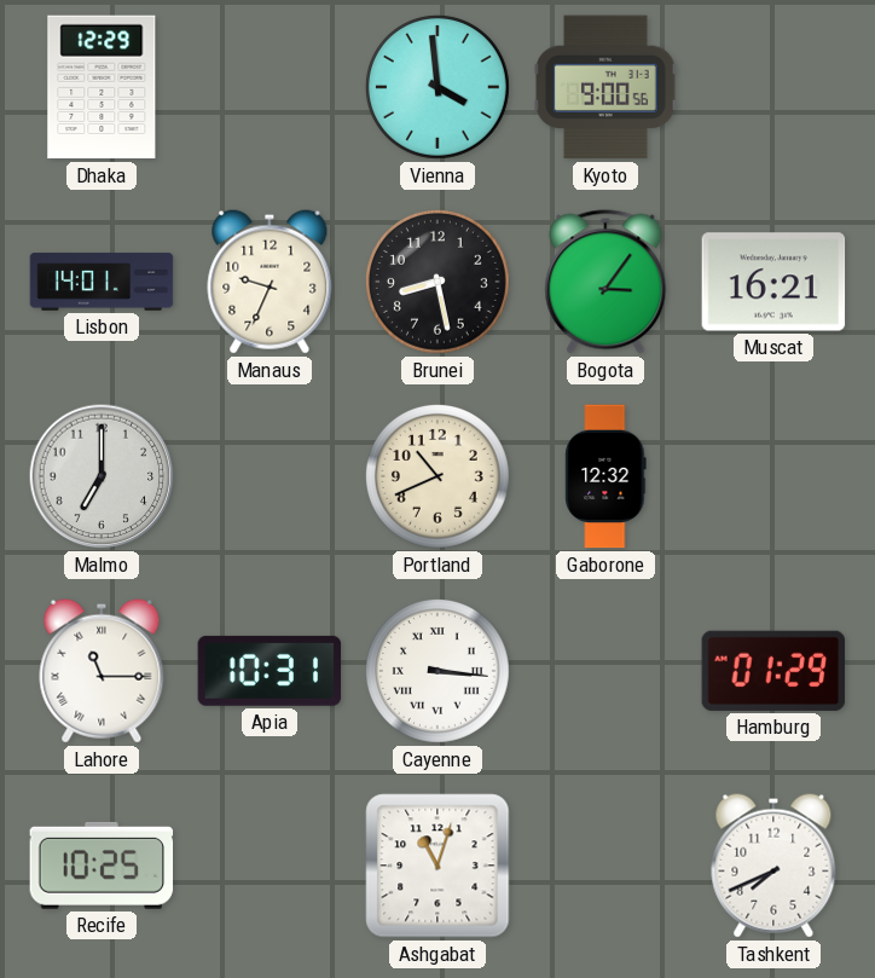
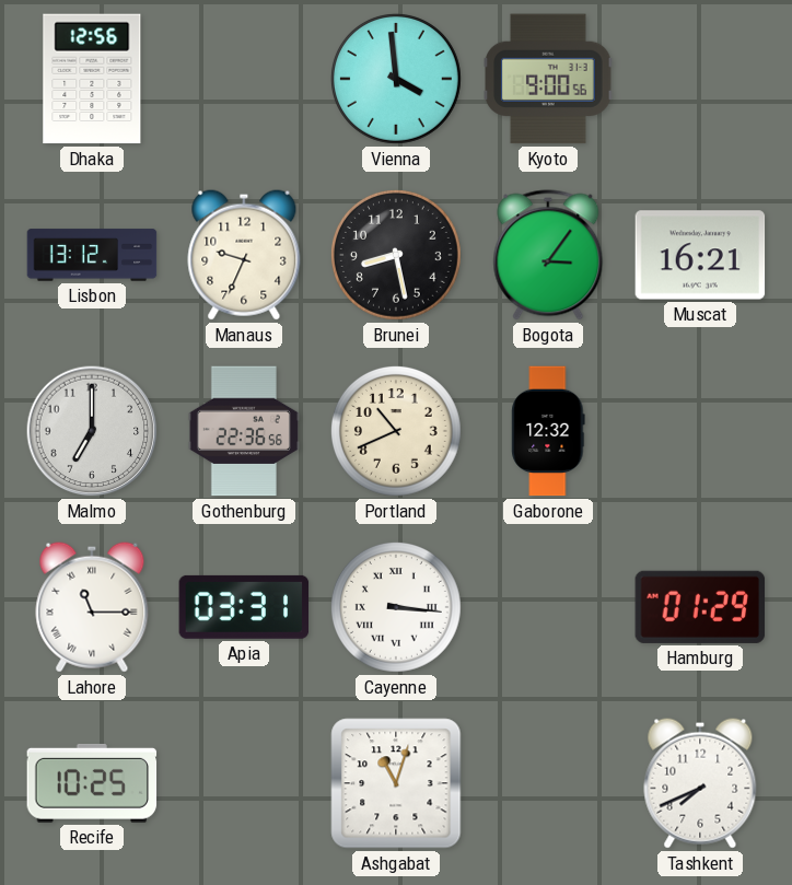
Dhaka: 12:29 -> 12:56 (92, 79)
Lisbon: 14:01 -> 13:12 (92, 255)
Gothenburg: none -> 22:36 (244, 431)
Apia: 10:31 -> 03:31 (244, 607)
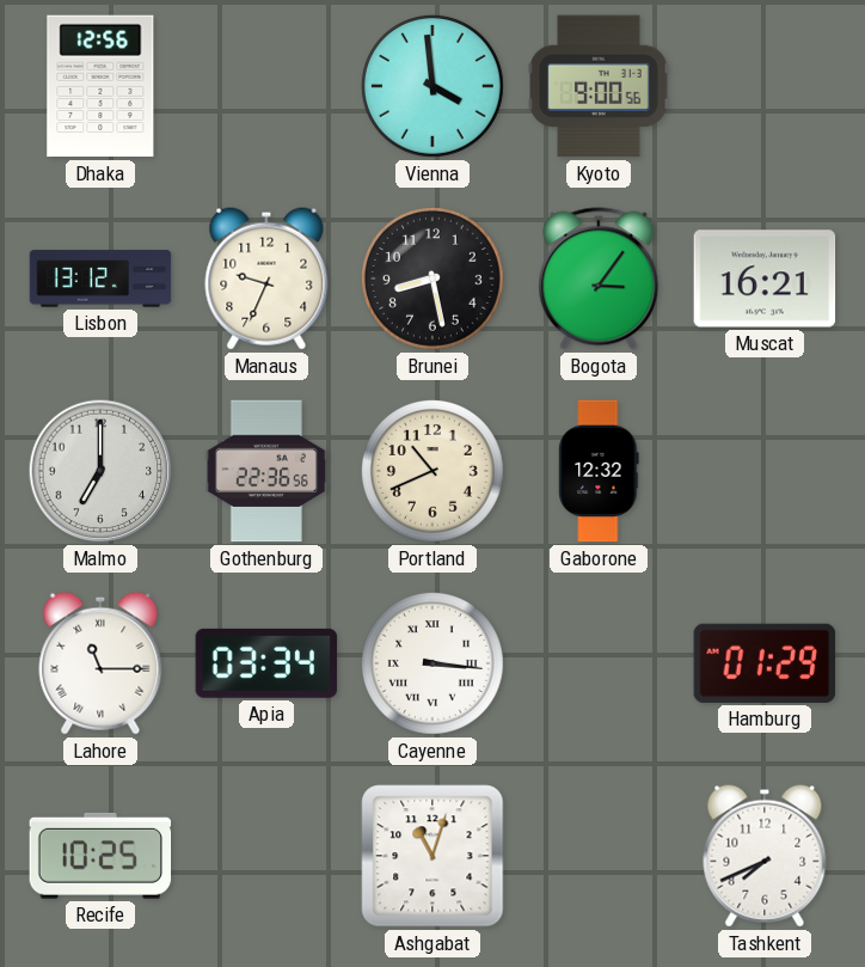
Apia: 03:31 -> 03:34 (266, 663)
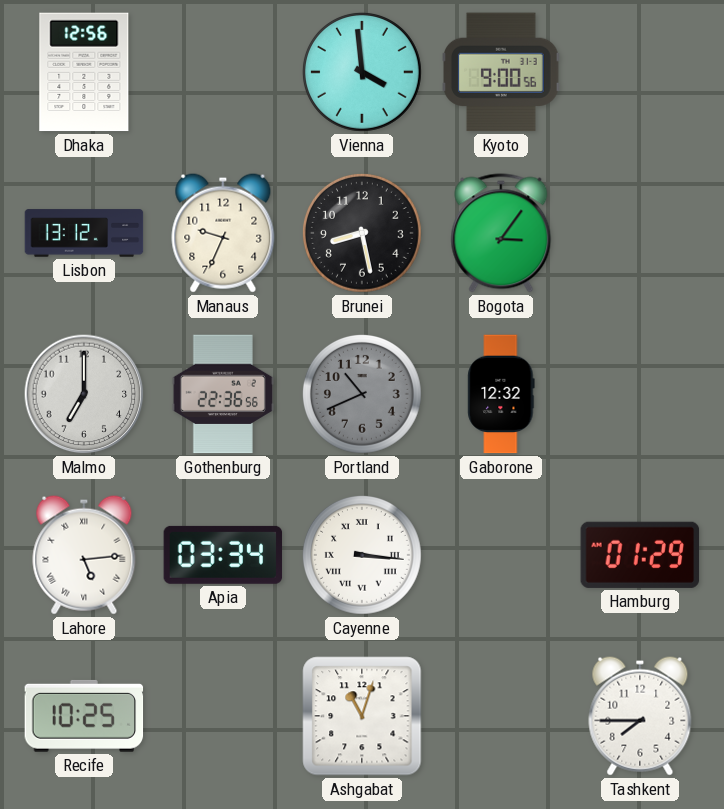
Muscat: 16:21 -> none (765, 279)
Portland dial: cream -> grey (362, 394)
Lahore: 11:15 -> 5:14 (84, 555)
Tashkent: 7:41 -> 7:45 (640, 716)
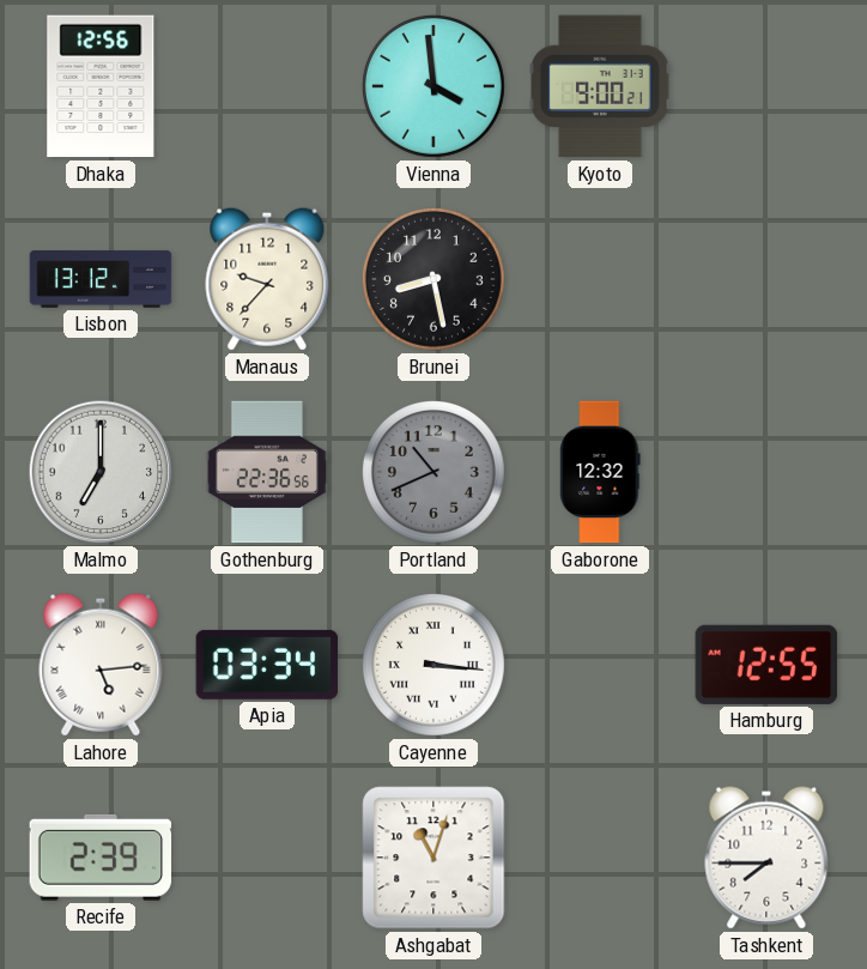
Kyoto: 9:00:56 -> 9:00:21 (601, 86)
Manaus: 9:34 -> 9:37 (267, 279)
Bogota: 3:06 -> none (501, 233)
Hamburg: 01:29 -> 12:55 (766, 665)
Recife: 10:25 -> 2:39 (101, 858)
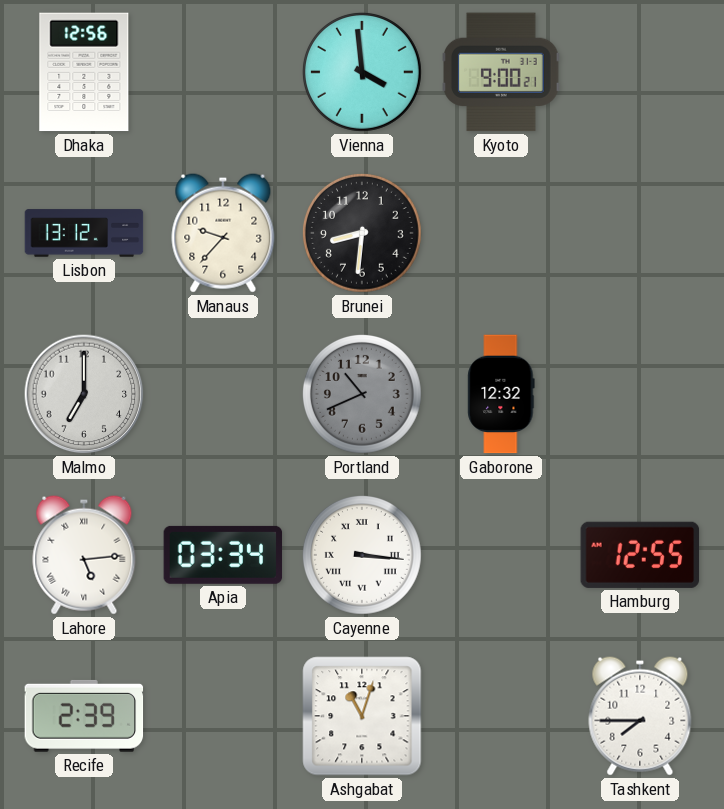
Brunei: 8:28 -> 8:31 (362, 233)
Gothenburg: 22:36 -> none (267, 472)
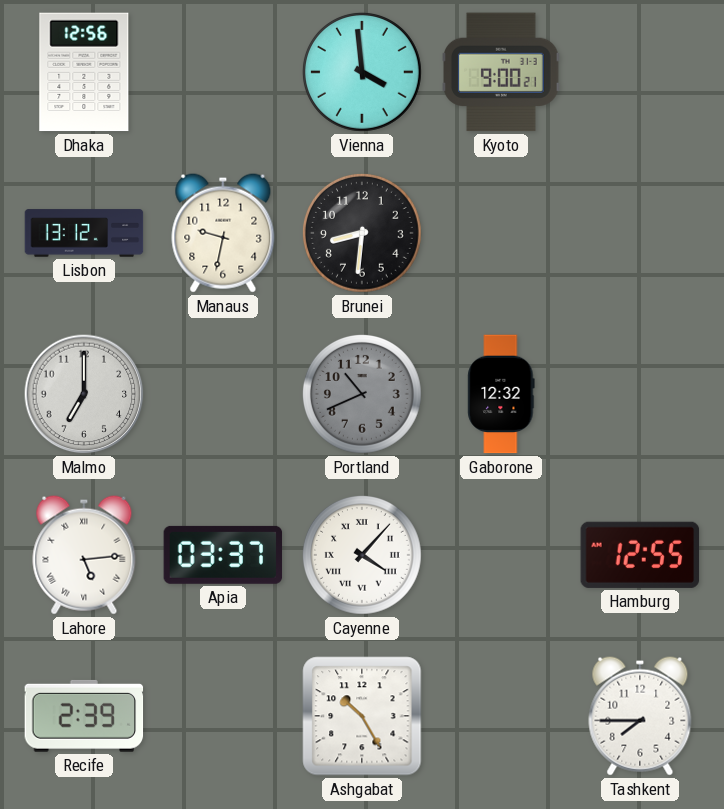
Manaus: 9:37 -> 9:32 (223, 233)
Apia: 03:34 -> 03:37 (223, 555)
Cayenne: 3:16 -> 4:07 (362, 555)
Ashgabat: 11:03 -> 10:25 (362, 716)
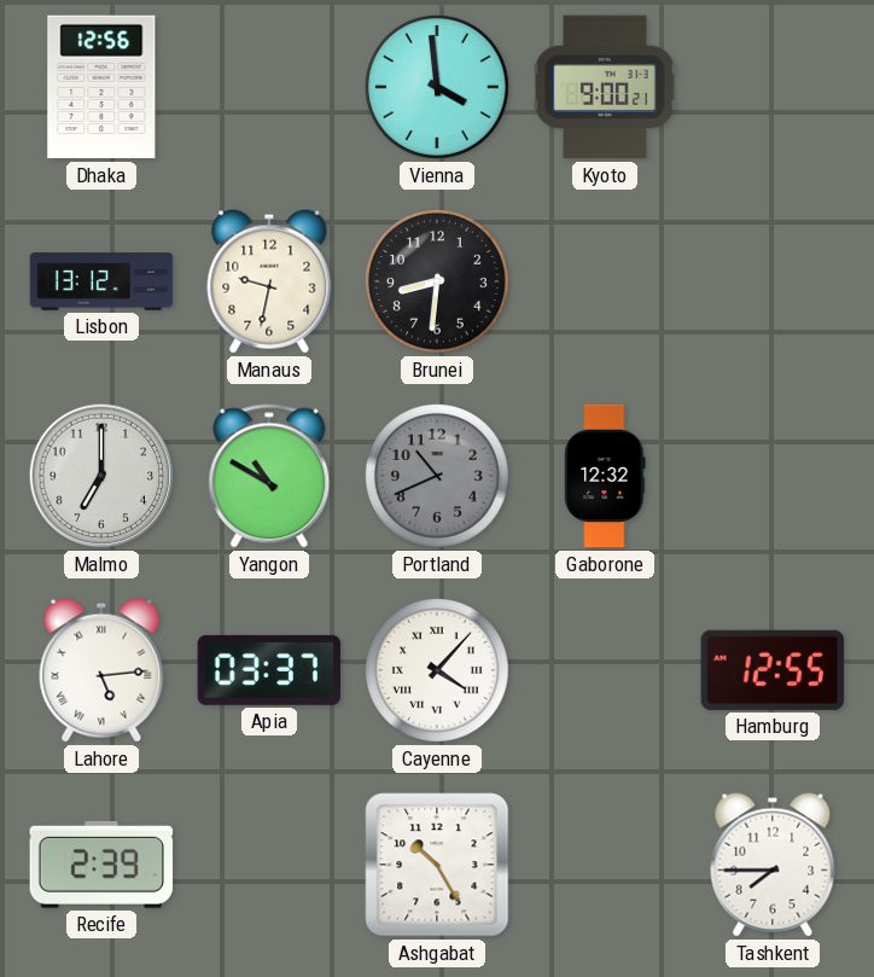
Yangon: none -> 10:50 (269, 476)
